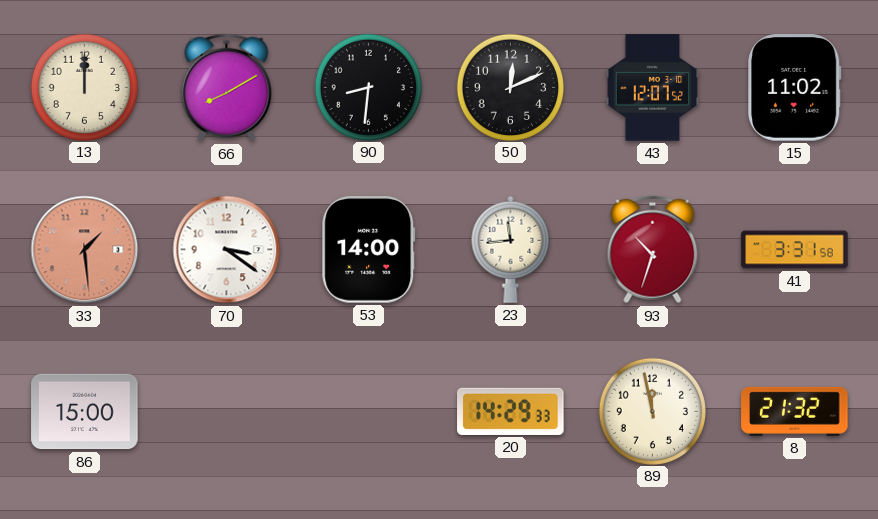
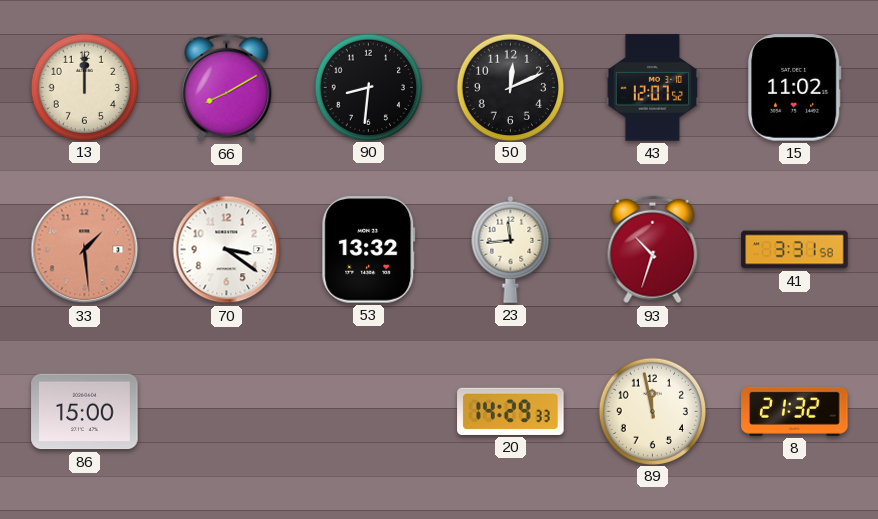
53: 14:00 -> 13:32 (369, 250)
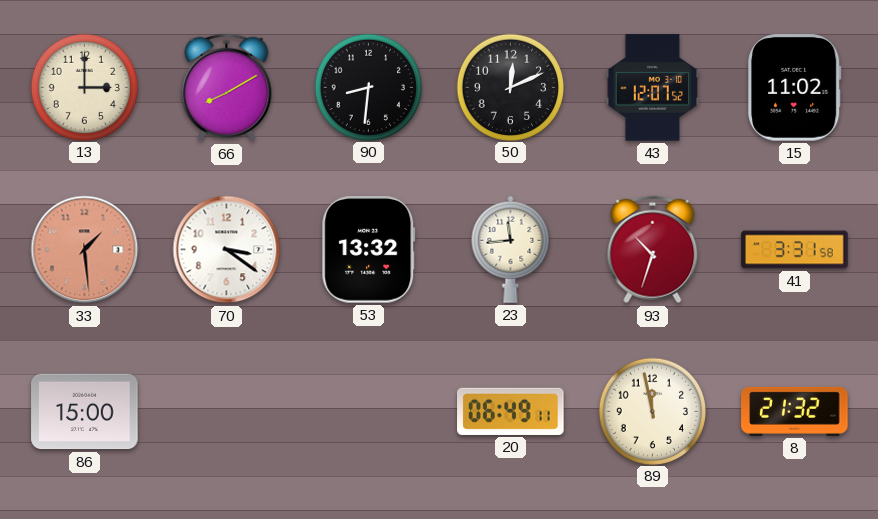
13: 12:00 -> 3:00 (85, 87)
20: 14:29 -> 06:49 (511, 411)
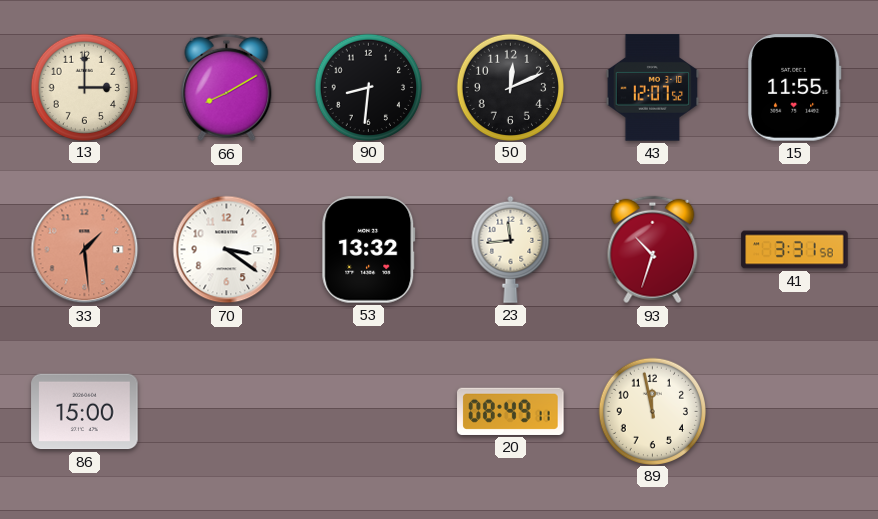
15: 11:02 -> 11:55 (795, 88)
20: 06:49 -> 08:49 (511, 411)
8: 21:32 -> none (795, 411)
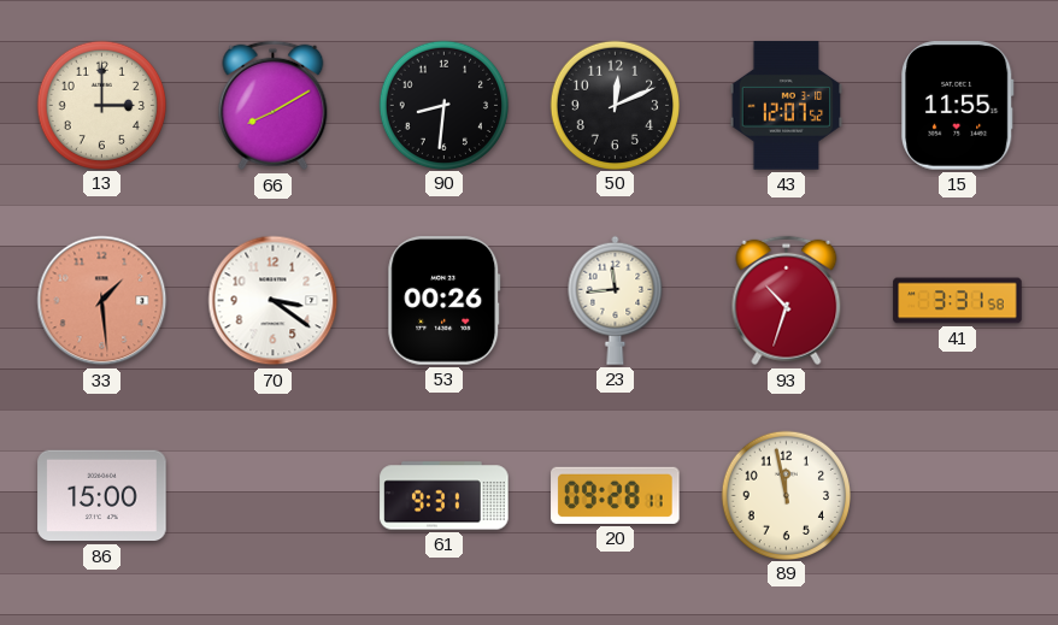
53: 13:32 -> 00:26 (445, 301)
61: none -> 9:31 (445, 496)
20: 08:49 -> 09:28 (616, 495)
